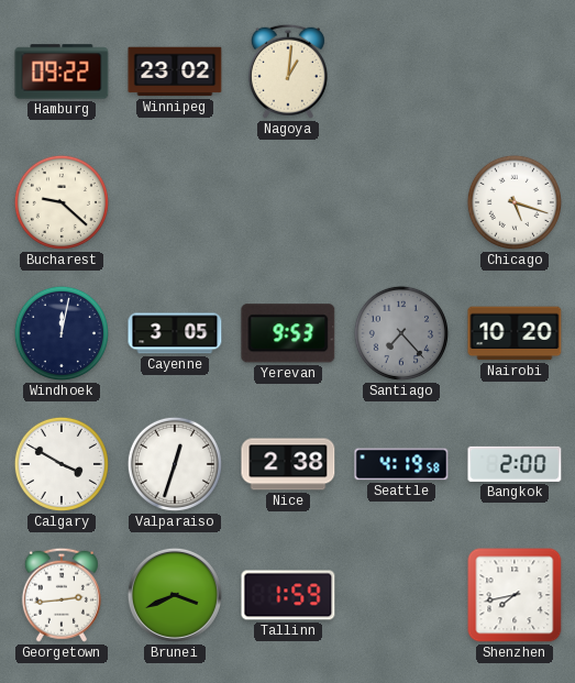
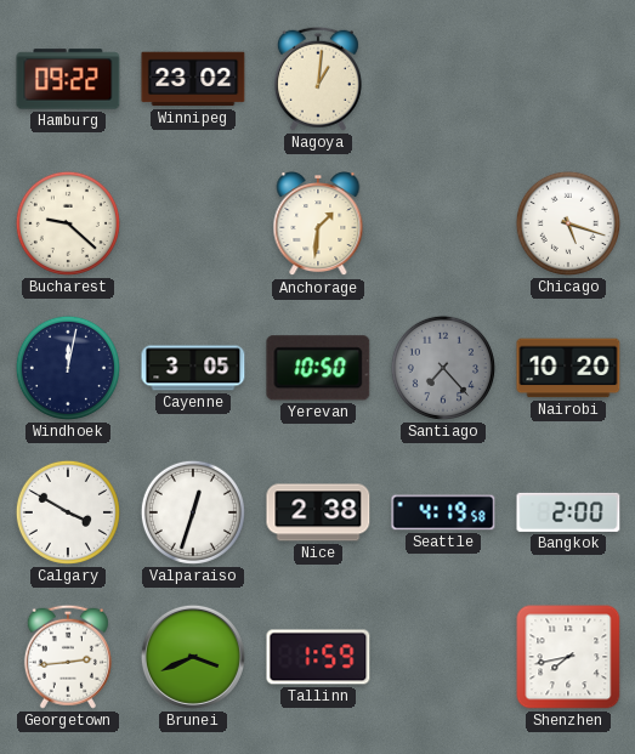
Anchorage: none -> 1:31 (318, 225)
Yerevan: 9:53 -> 10:50 (318, 368)
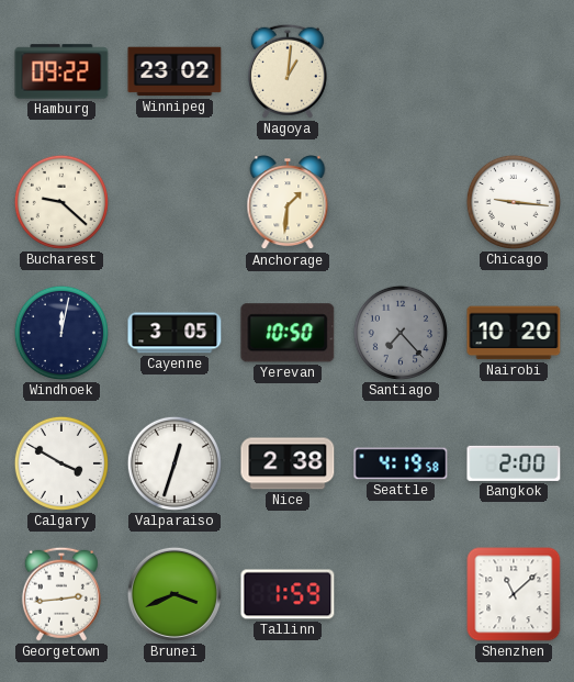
Chicago: 5:18 -> 9:16 (514, 202)
Shenzhen: 7:43 -> 11:08 (514, 594)
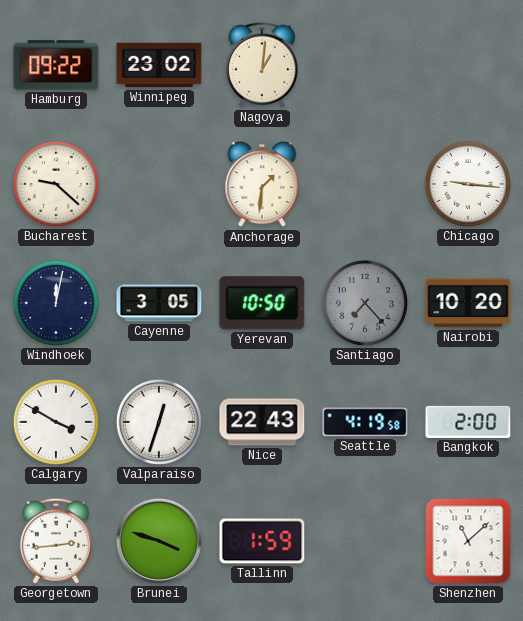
Nice: 2:38 -> 22:43 (262, 422)
Brunei: 3:41 -> 3:48 (159, 541)
